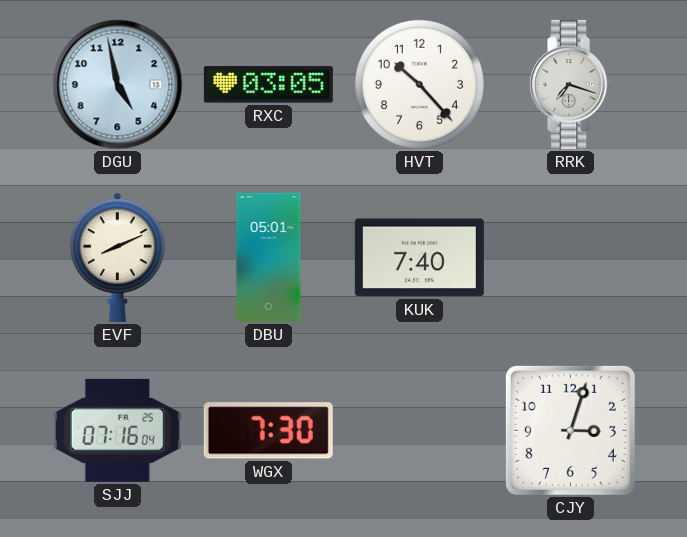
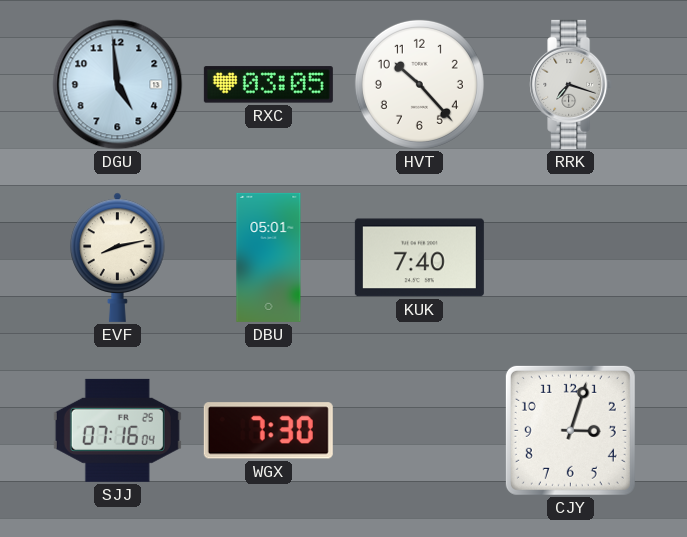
DGU: 4:58 -> 4:59 (118, 85)
EVF: 8:11 -> 8:13 (118, 257)
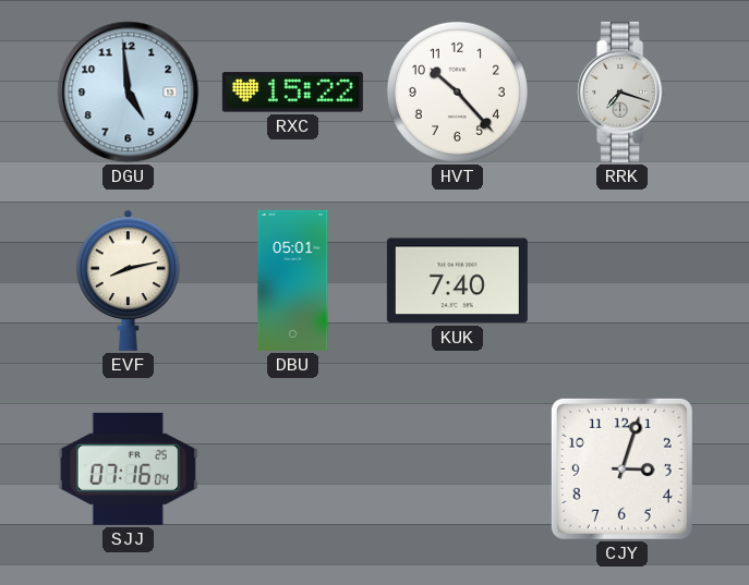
RXC: 03:05 -> 15:22 (292, 93)
WGX: 7:30 -> none (268, 431)
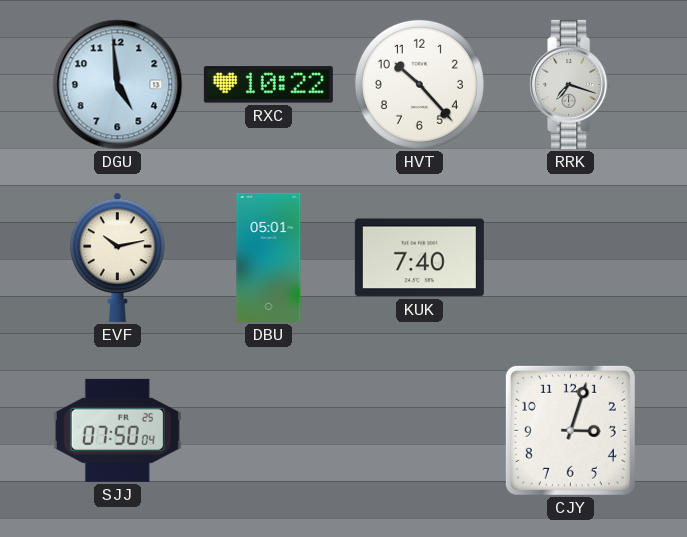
RXC: 15:22 -> 10:22 (268, 85)
EVF: 8:13 -> 10:13 (118, 257)
SJJ: 07:16 -> 07:50 (117, 430)
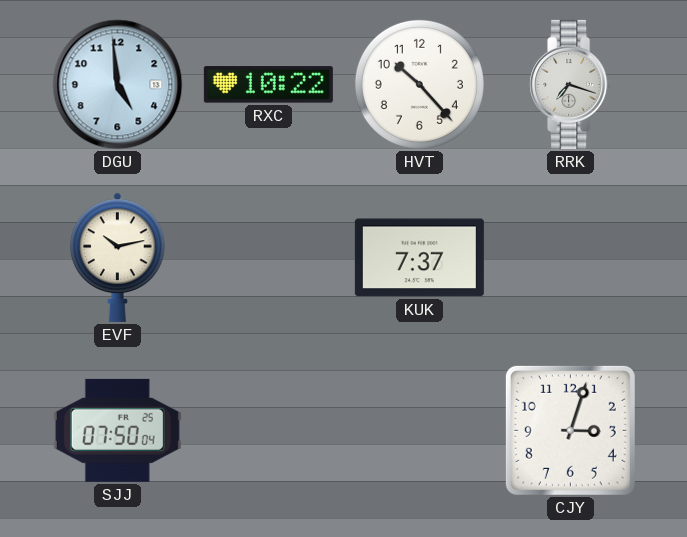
DBU: 05:01 -> none (269, 257)
KUK: 7:40 -> 7:37 (419, 258)
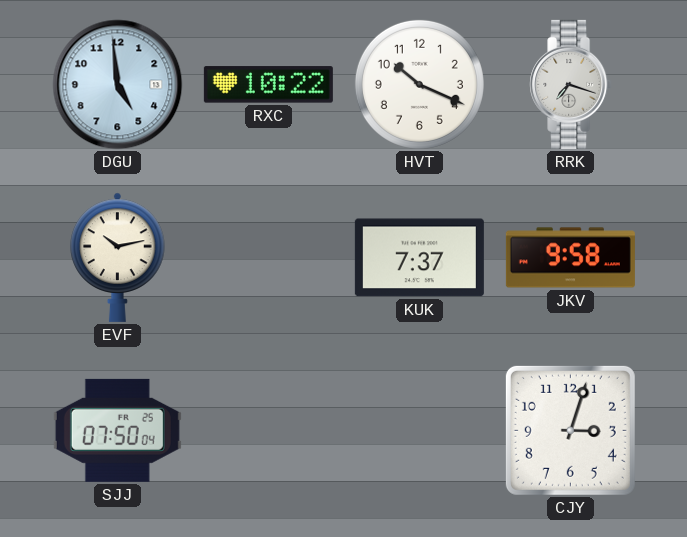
HVT: 10:23 -> 10:19 (419, 84)
JKV: none -> 9:58 (570, 258)
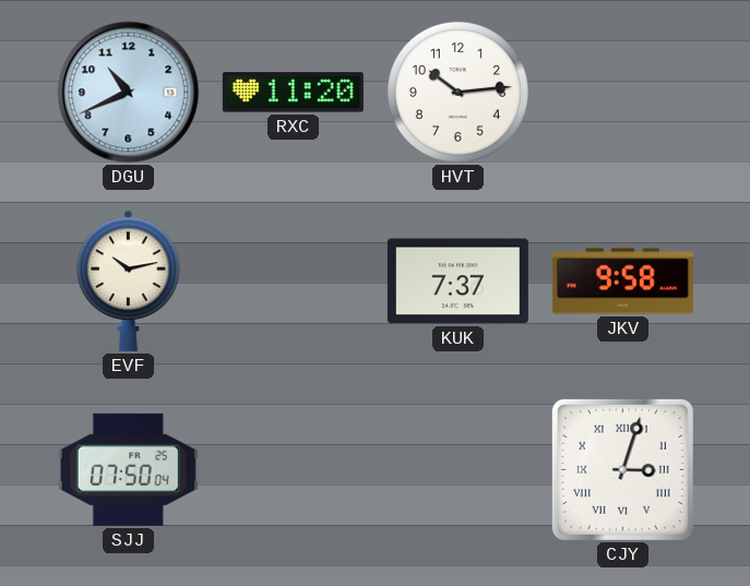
DGU: 4:59 -> 10:41 (129, 93)
RXC: 10:22 -> 11:20 (293, 93)
HVT: 10:19 -> 10:14 (457, 92)
RRK: 7:18 -> none (571, 84)
CJY numerals: Arabic -> Roman (622, 469)
